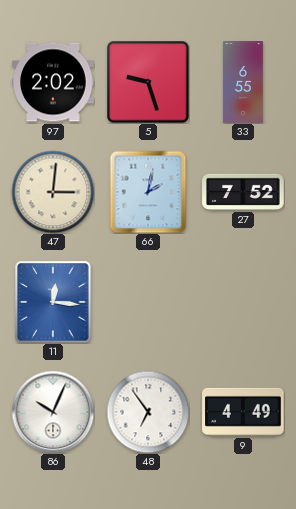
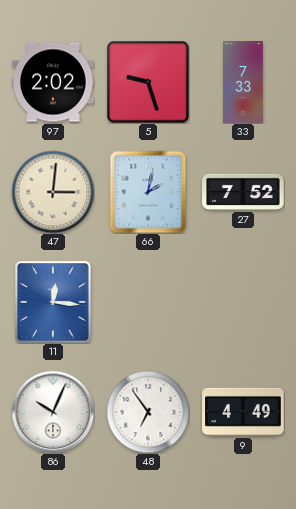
33: 6:55 -> 7:33 (243, 82)
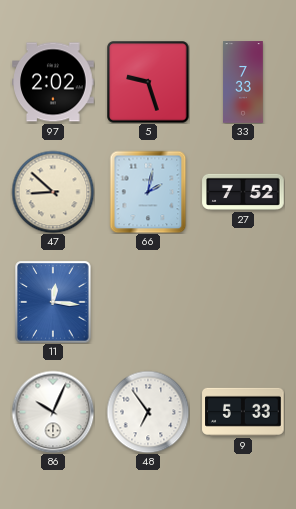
47: 3:01 -> 8:52 (53, 192)
9: 4:49 -> 5:33 (243, 412)
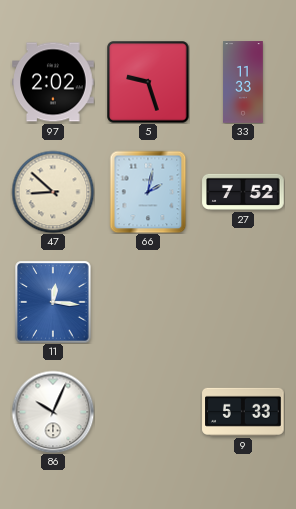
33: 7:33 -> 11:33 (243, 82)
48: 6:54 -> none (148, 412)
